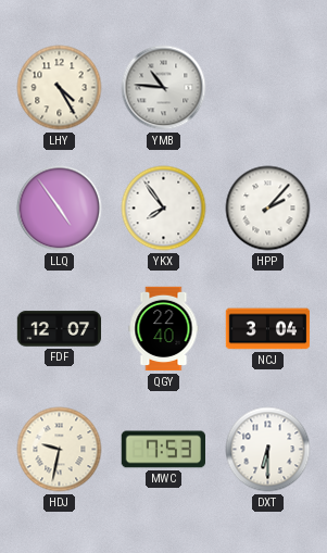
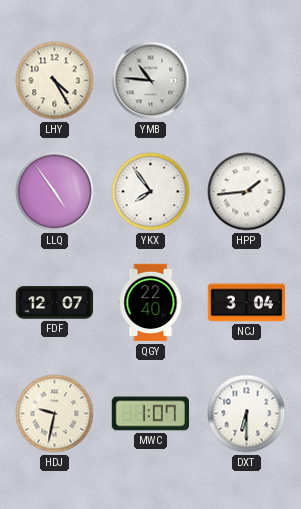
HPP: 2:07 -> 1:44 (247, 192)
MWC: 7:53 -> 1:07 (150, 414)
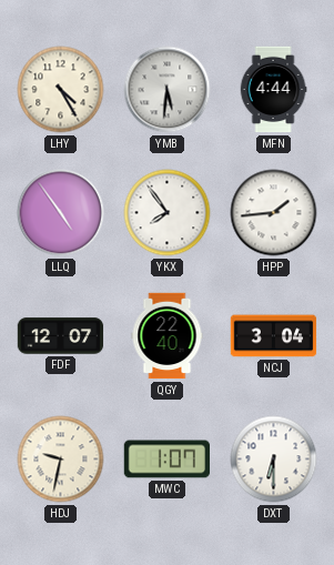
YMB: 10:46 -> 5:31 (168, 90)
MFN: none -> 4:44 (273, 90)
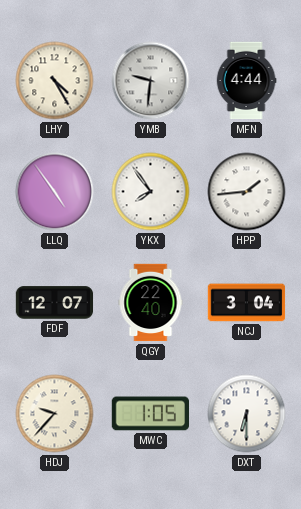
YMB: 5:31 -> 9:31 (151, 81)
HDJ: 9:32 -> 9:37 (55, 414)
MWC: 1:07 -> 1:05 (150, 414)
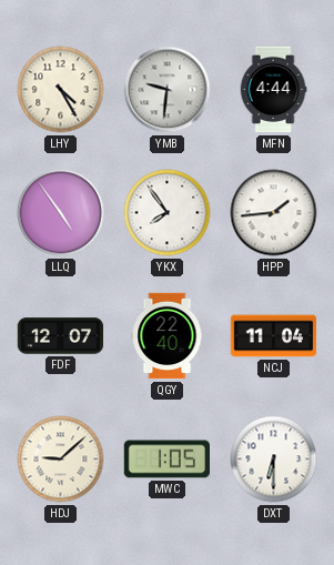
NCJ: 3:04 -> 11:04 (274, 336)
HDJ: 9:37 -> 9:08 (61, 460)
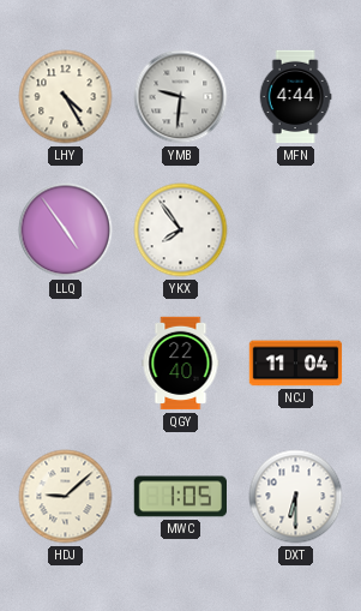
HPP: 1:44 -> none (274, 213)
FDF: 12:07 -> none (61, 336)
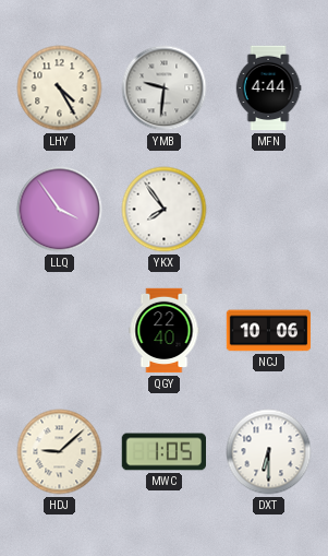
LLQ: 4:54 -> 3:54 (60, 210)
NCJ: 11:04 -> 10:06 (269, 331)
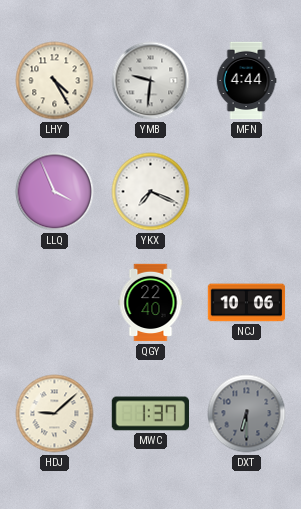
LLQ: 3:54 -> 3:56 (55, 192)
YKX: 7:54 -> 7:19 (151, 192)
MWC: 1:05 -> 1:37 (150, 414)
DXT dial: white -> grey (247, 414)
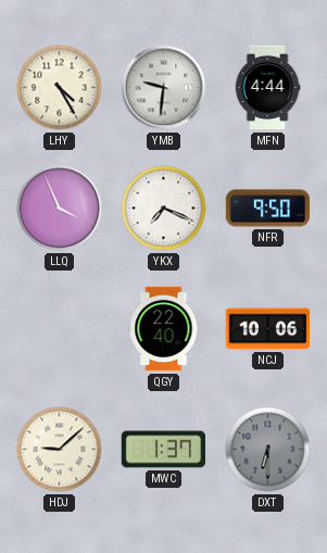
NFR: none -> 9:50 (268, 209)
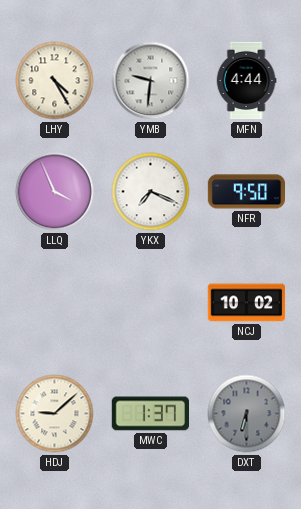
QGY: 22:40 -> none (164, 329)
NCJ: 10:06 -> 10:02 (247, 303)
